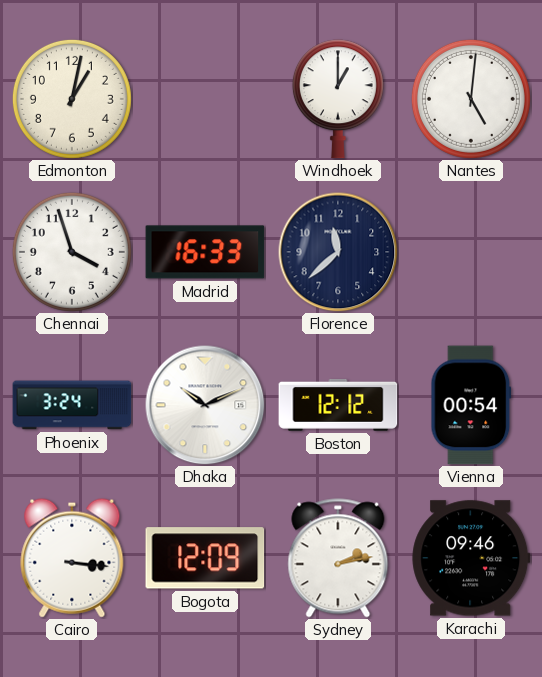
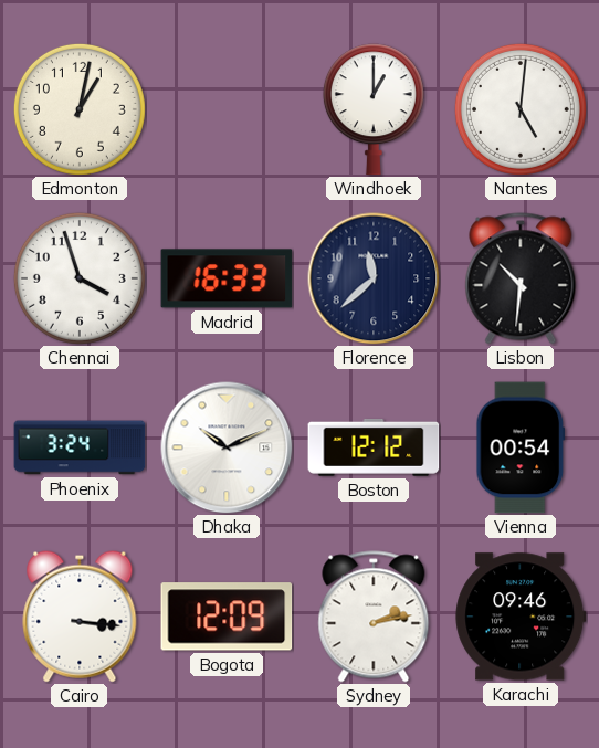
Lisbon: none -> 10:31 (521, 278)
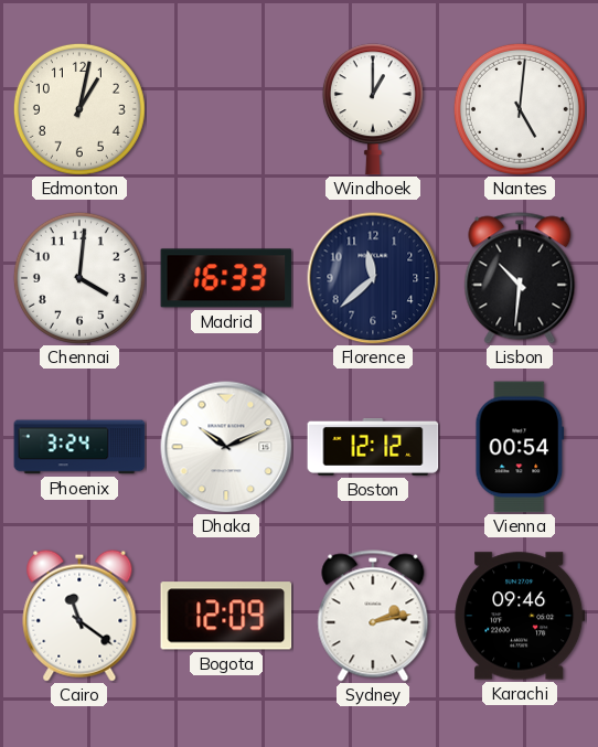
Chennai: 3:57 -> 4:01 (79, 278)
Cairo: 3:16 -> 11:21 (79, 616)
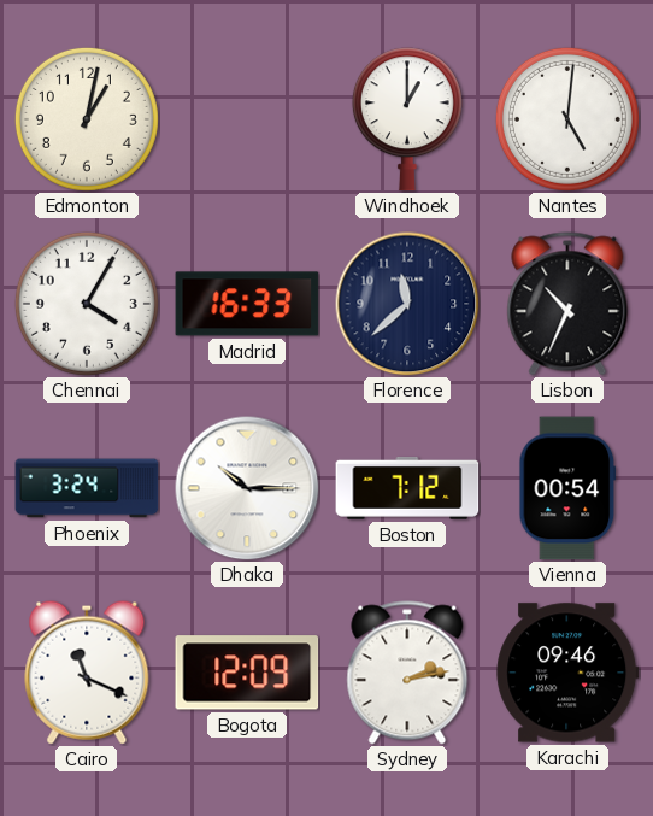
Chennai: 4:01 -> 4:05 (87, 304)
Lisbon: 10:31 -> 10:34 (567, 304)
Dhaka: 10:11 -> 10:15 (247, 488)
Boston: 12:12 -> 7:12 (407, 488)
Cairo: 11:21 -> 11:19 (87, 673)
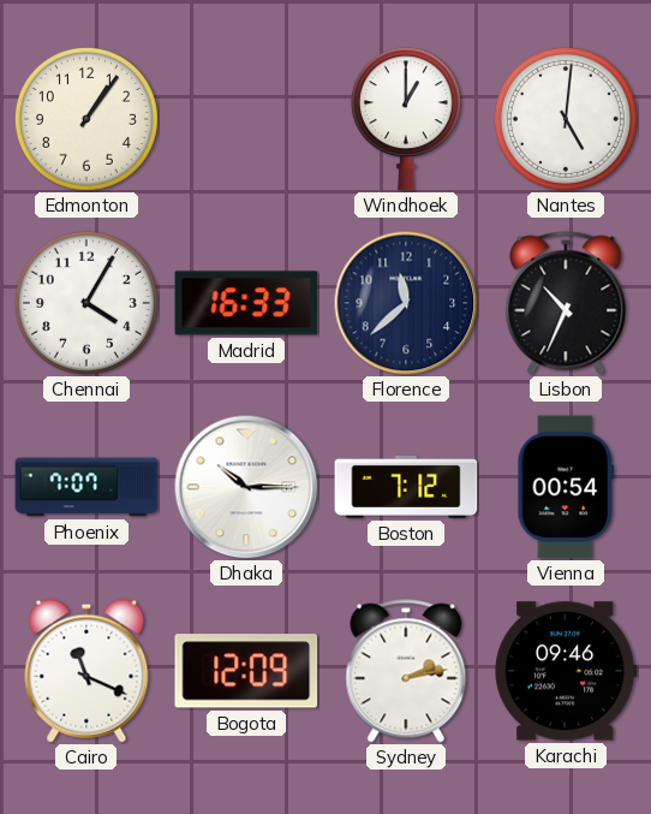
Edmonton: 1:02 -> 1:06 (86, 119)
Phoenix: 3:24 -> 7:07 (86, 487)
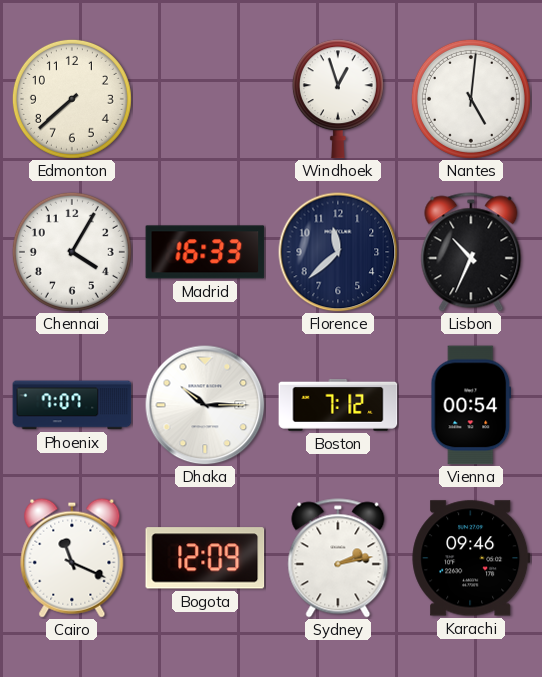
Edmonton: 1:06 -> 7:38 (72, 99)
Windhoek: 1:00 -> 12:57 (338, 99)
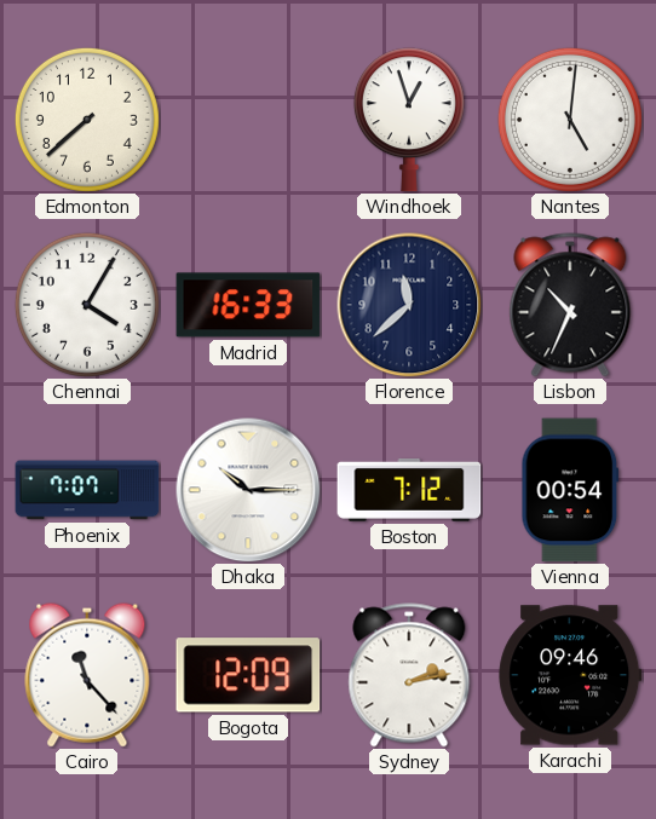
Cairo: 11:19 -> 11:23 (87, 675)
